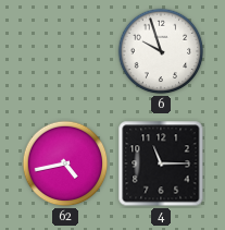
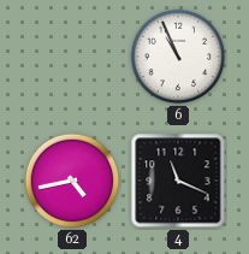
6: 9:57 -> 10:56 (178, 57)
4: 11:15 -> 11:19 (178, 181)
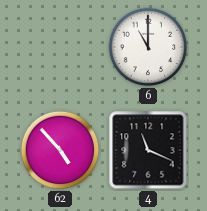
6: 10:56 -> 11:00 (148, 47)
62: 4:43 -> 4:53 (60, 150)
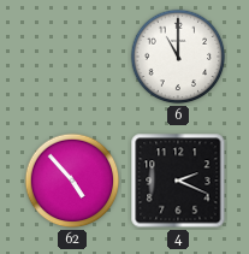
4: 11:19 -> 2:19 (178, 181)
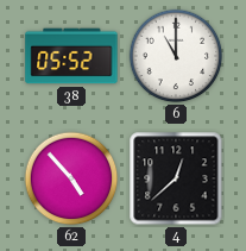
38: none -> 05:52 (71, 56)
4: 2:19 -> 12:38 (176, 178)
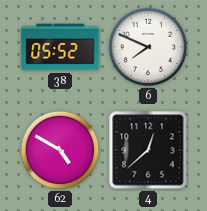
6: 11:00 -> 7:49 (148, 47)
62: 4:53 -> 4:50 (60, 150)
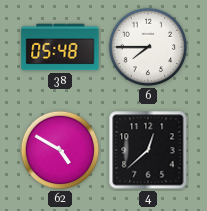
38: 05:52 -> 05:48 (60, 47)
6: 7:49 -> 7:45 (148, 47)
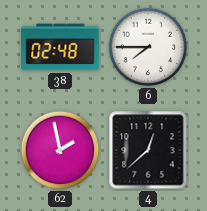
38: 05:48 -> 02:48 (60, 47)
62: 4:50 -> 1:58 (60, 150)
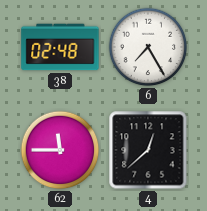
6: 7:45 -> 7:25 (148, 47)
62: 1:58 -> 11:45 (60, 150)
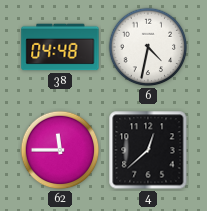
38: 02:48 -> 04:48 (60, 47)
6: 7:25 -> 4:32 (148, 47)
